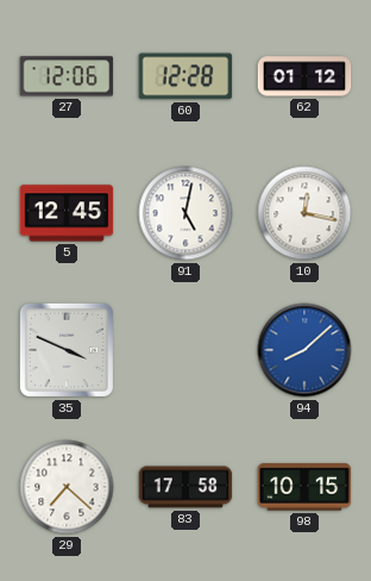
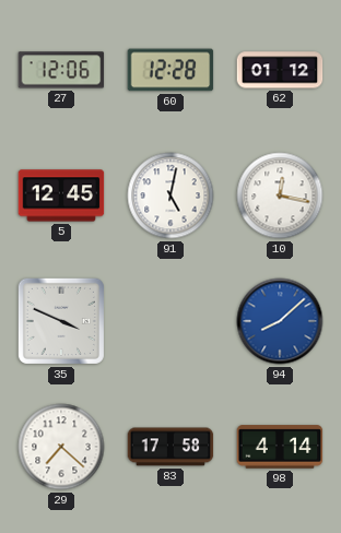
98: 10:15 -> 4:14 (280, 447)
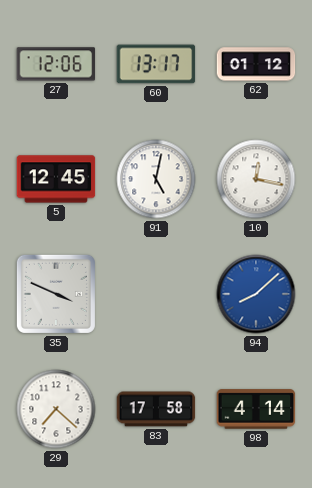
60: 12:28 -> 13:17 (156, 64)
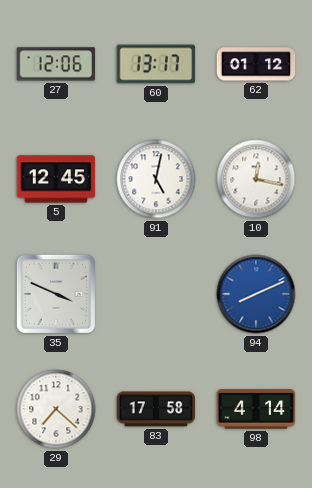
94: 8:08 -> 8:11 (256, 294)
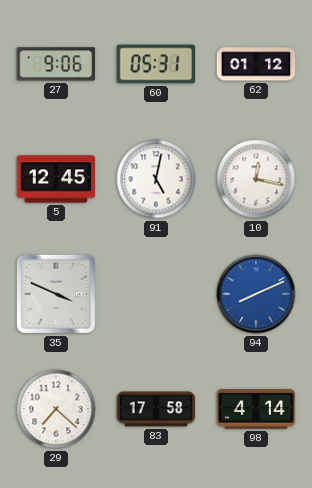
27: 12:06 -> 9:06 (56, 64)
60: 13:17 -> 05:31 (156, 64)
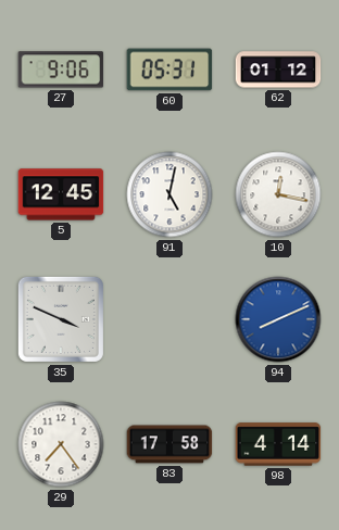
29: 7:22 -> 7:24 (61, 444)
